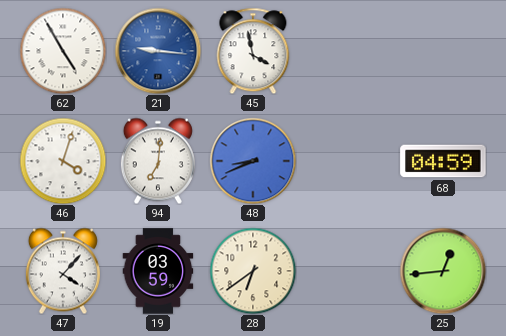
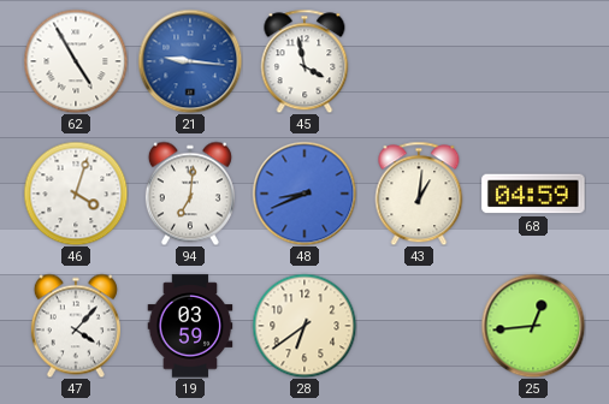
43: none -> 1:01 (419, 194)
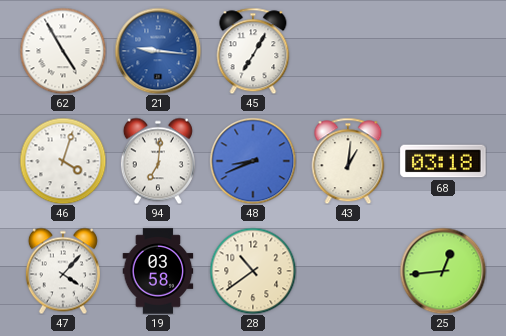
45: 3:58 -> 7:05 (253, 51)
68: 04:59 -> 03:18 (443, 161)
19: 03:59 -> 03:58 (158, 271)
28: 6:39 -> 10:39 (253, 271)
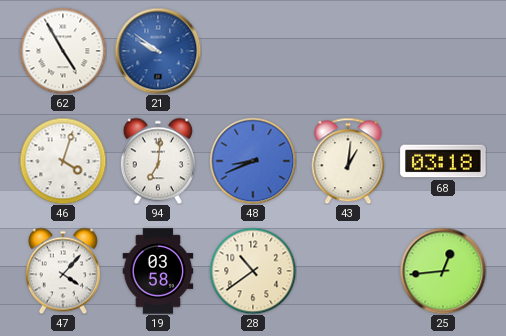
21: 9:16 -> 9:51 (158, 51)
45: 7:05 -> none (253, 51)
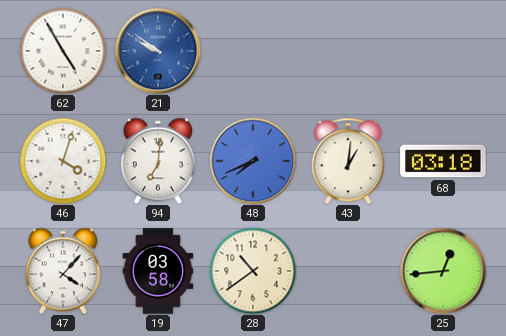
48: 8:41 -> 7:41 (253, 161)
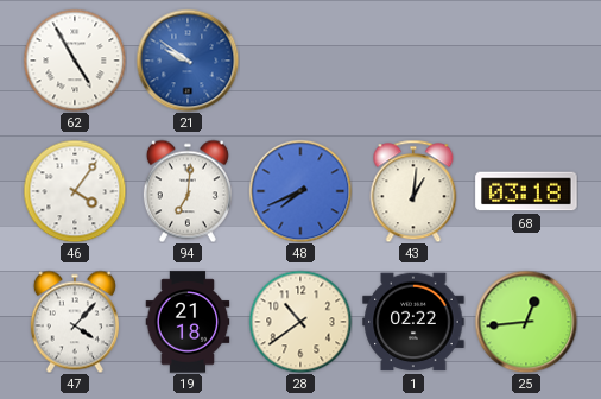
46: 4:03 -> 4:06 (75, 191)
19: 03:58 -> 21:18 (188, 322)
1: none -> 02:22 (413, 322)
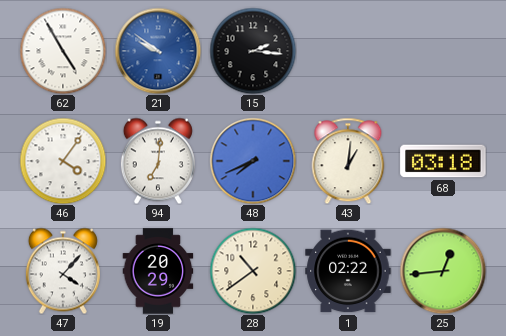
15: none -> 2:16 (253, 51)
19: 21:18 -> 20:29 (158, 271)
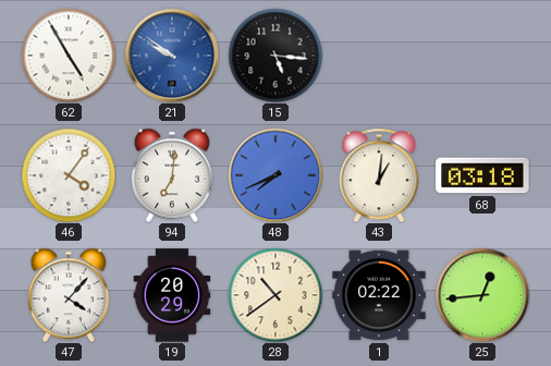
15: 2:16 -> 5:16 (275, 56)
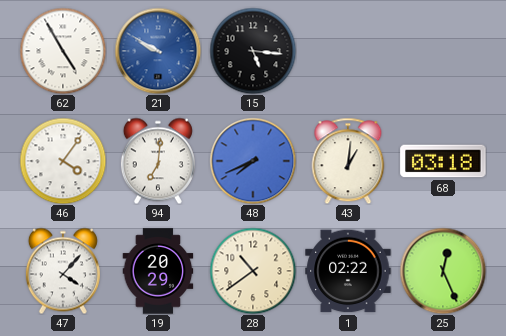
21: 9:51 -> 9:50 (158, 51)
25: 12:44 -> 12:26 (443, 271)
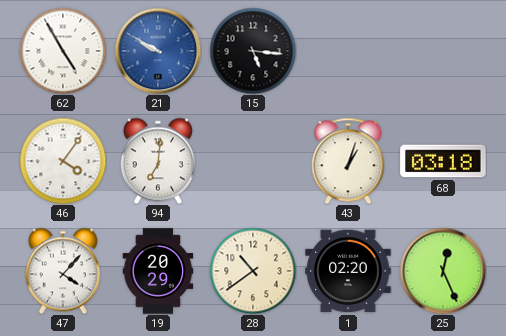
48: 7:41 -> none (253, 161)
43: 1:01 -> 1:03 (348, 161)
1: 02:22 -> 02:20 (348, 271)
